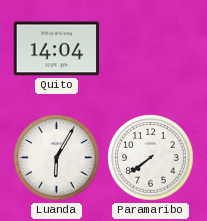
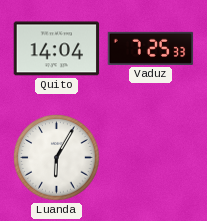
Vaduz: none -> 7:25 (151, 48)
Paramaribo: 7:39 -> none (151, 158)
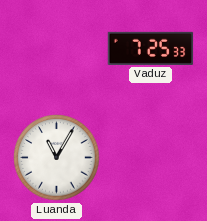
Quito: 14:04 -> none (57, 49)
Luanda: 6:05 -> 11:05 (57, 158)
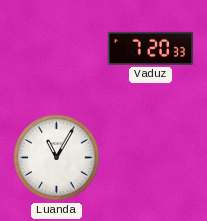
Vaduz: 7:25 -> 7:20 (151, 48)
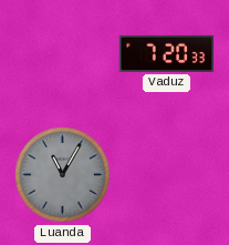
Luanda dial: white -> grey (63, 175)
